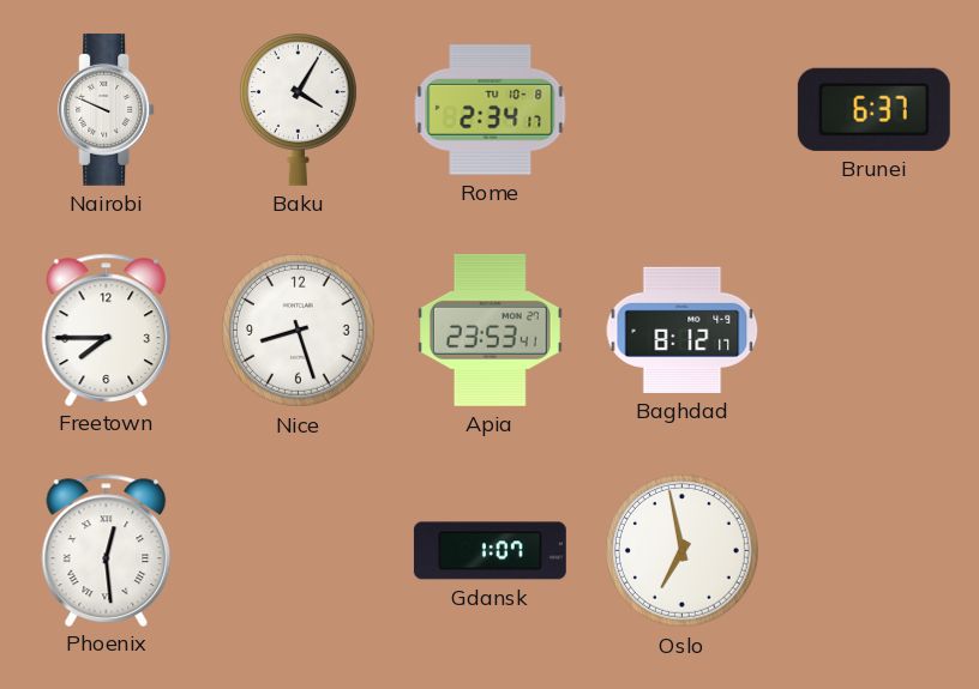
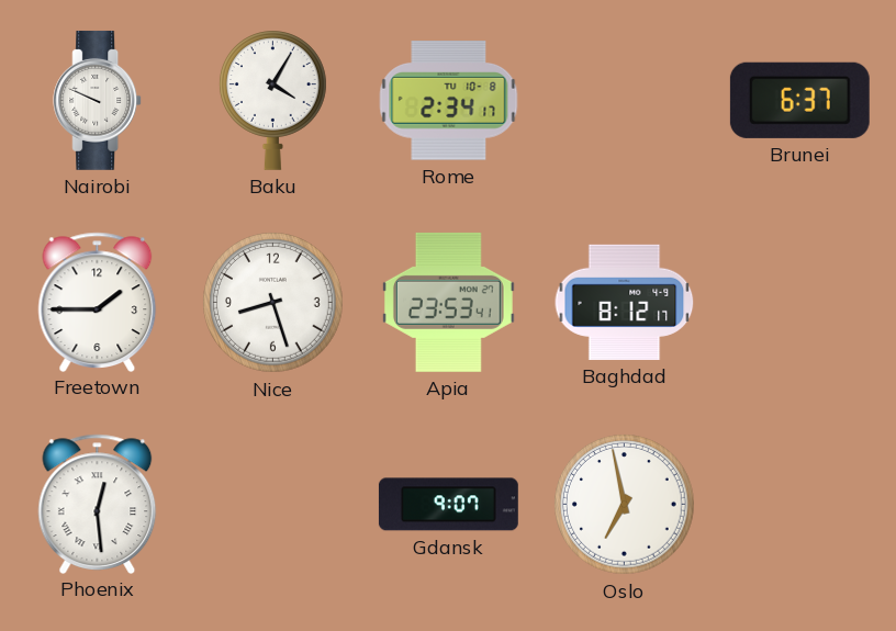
Freetown: 7:45 -> 1:45 (98, 302)
Gdansk: 1:07 -> 9:07 (448, 505)
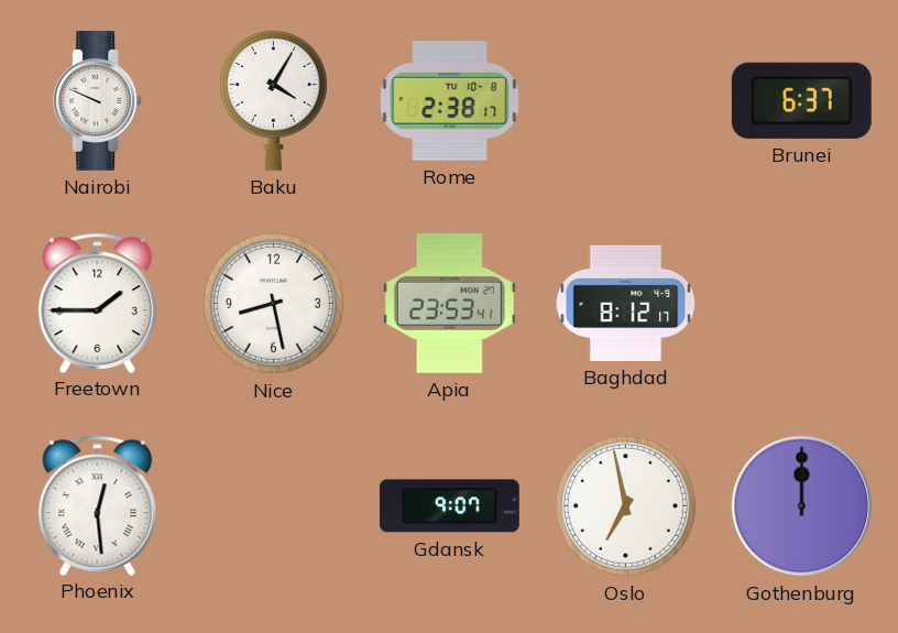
Rome: 2:34 -> 2:38 (450, 101)
Nice: 8:27 -> 8:28 (274, 304)
Gothenburg: none -> 12:00 (802, 506)
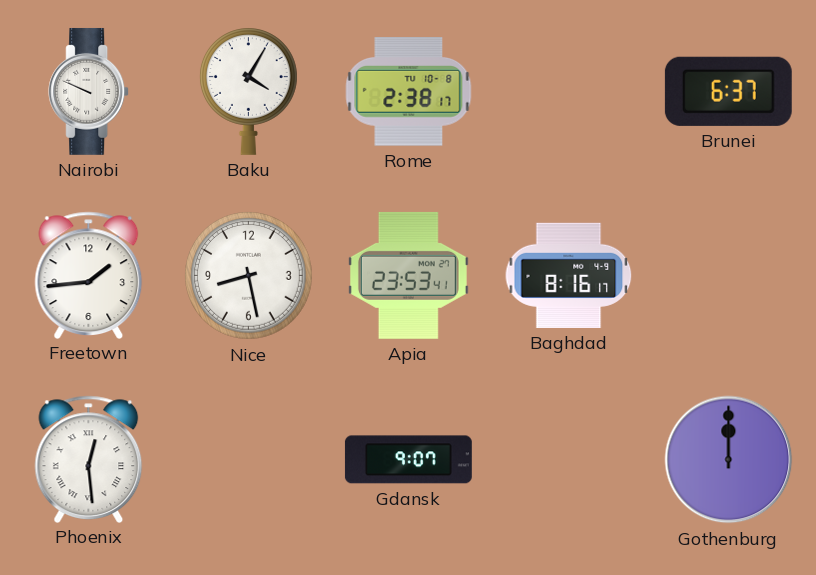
Freetown: 1:45 -> 1:44 (89, 275)
Baghdad: 8:12 -> 8:16 (569, 275)
Oslo: 6:58 -> none (626, 506)
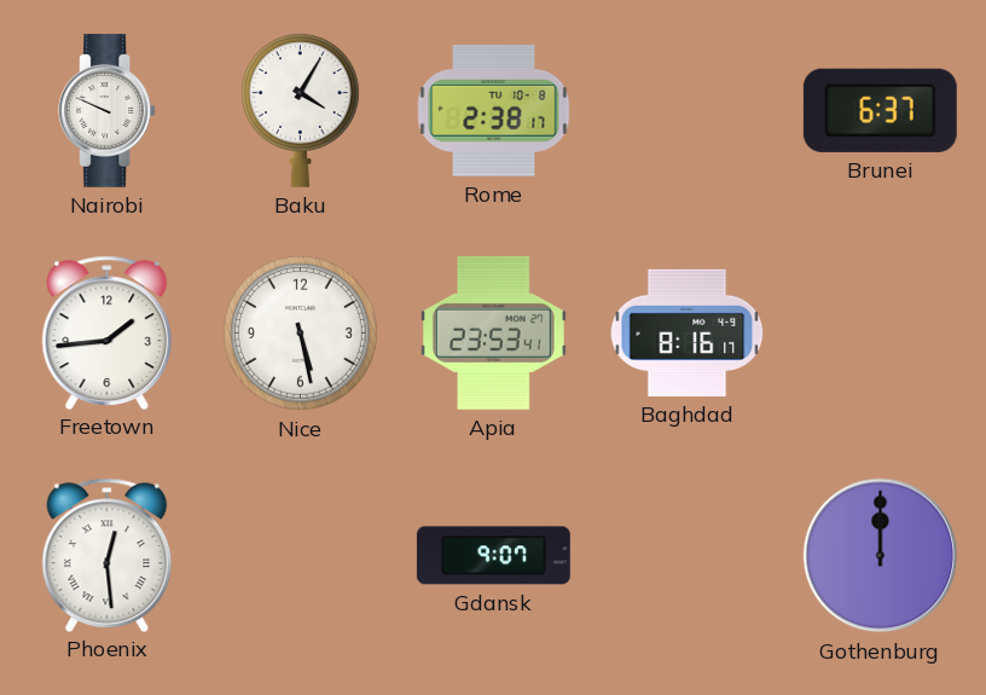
Nice: 8:28 -> 5:28 (301, 334)
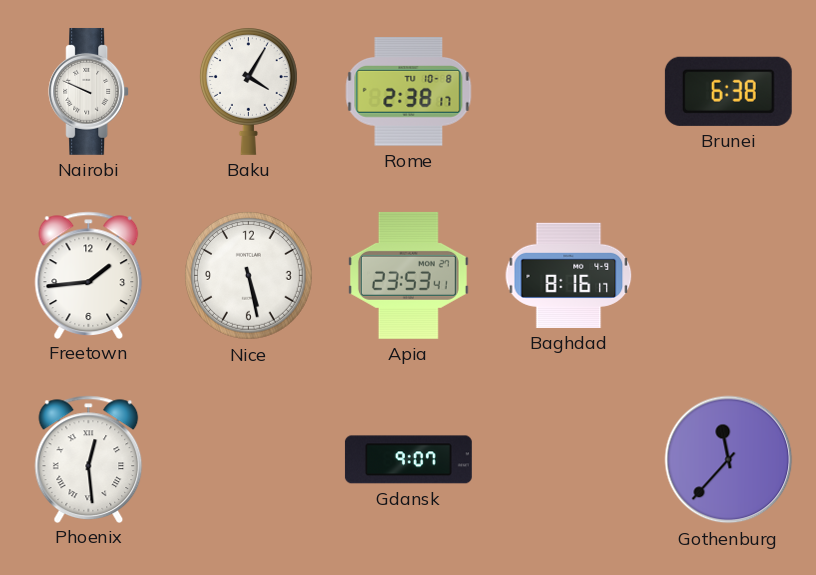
Brunei: 6:37 -> 6:38 (728, 91)
Gothenburg: 12:00 -> 11:37 (729, 460)
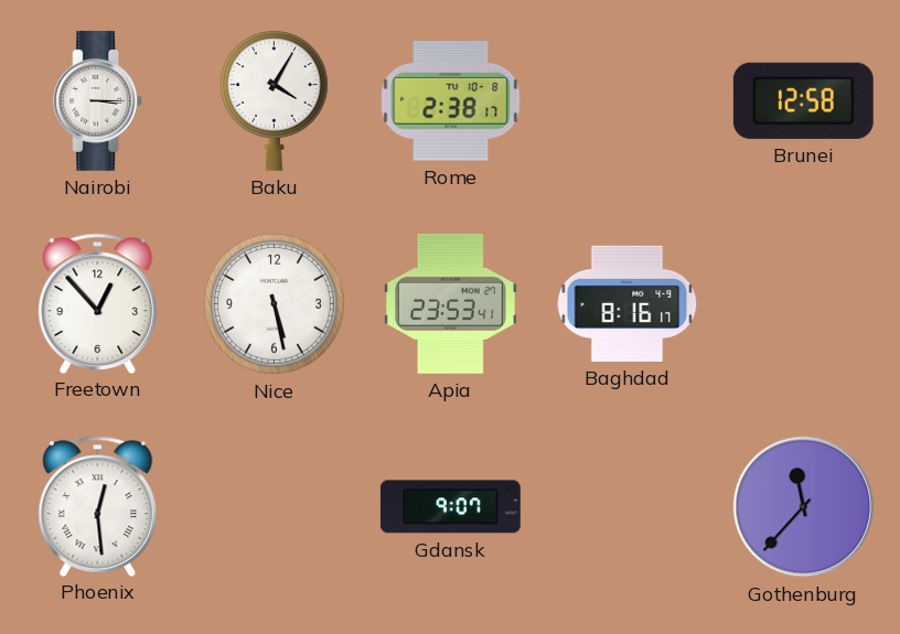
Nairobi: 9:49 -> 3:15 (98, 100)
Brunei: 6:38 -> 12:58 (803, 100)
Freetown: 1:44 -> 12:53 (98, 303)
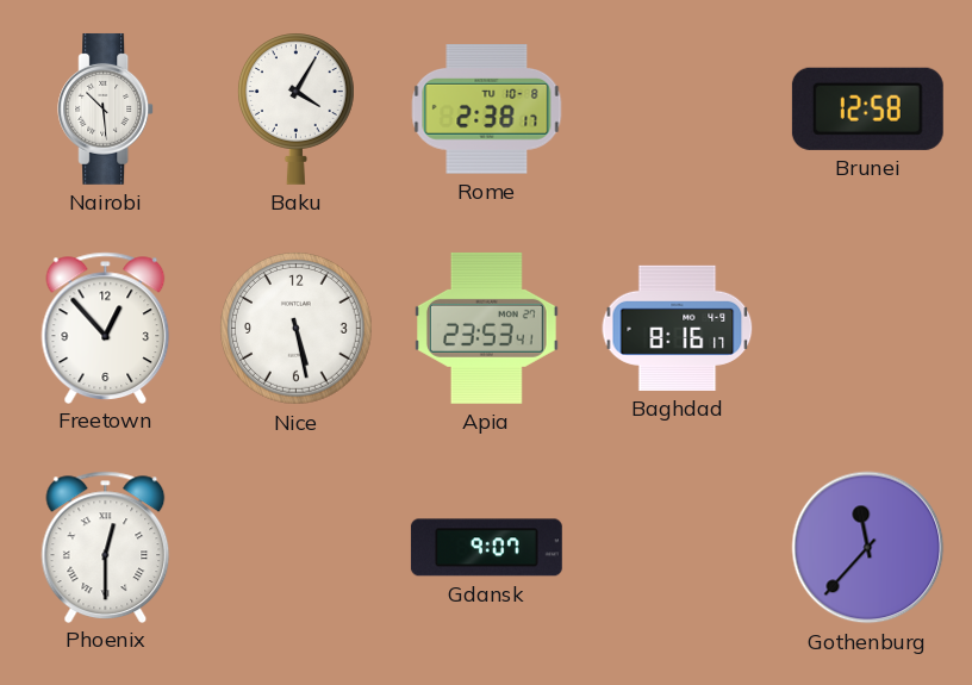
Nairobi: 3:15 -> 10:29 (106, 108)
Phoenix: 12:29 -> 12:30 (106, 547)
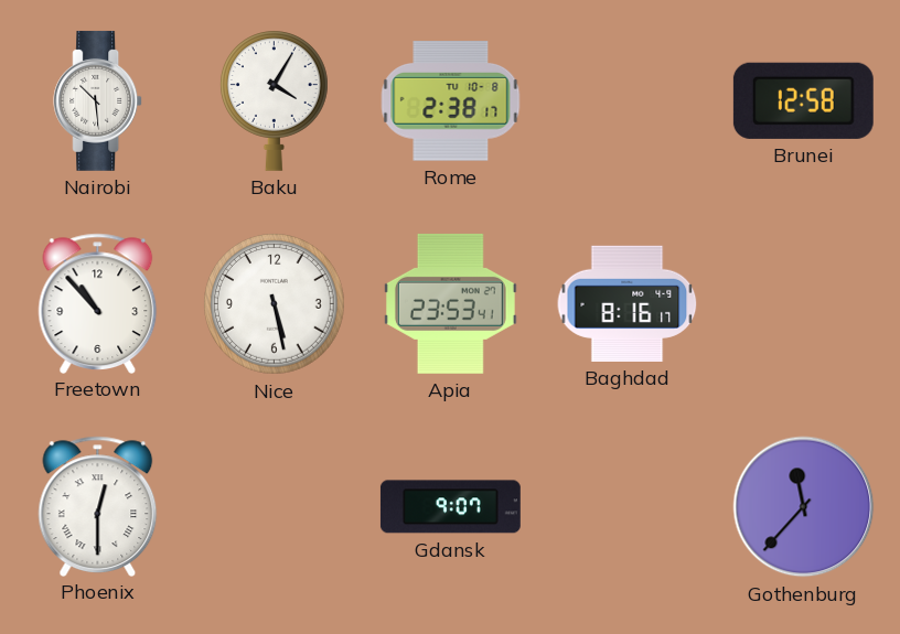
Freetown: 12:53 -> 10:53 (98, 303)
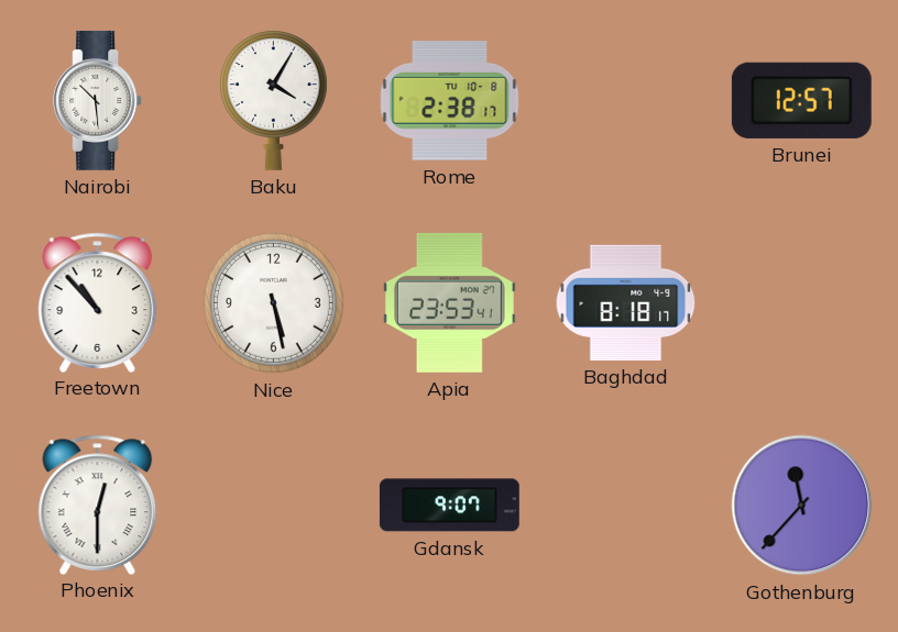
Brunei: 12:58 -> 12:57 (801, 100)
Baghdad: 8:16 -> 8:18 (626, 302)
